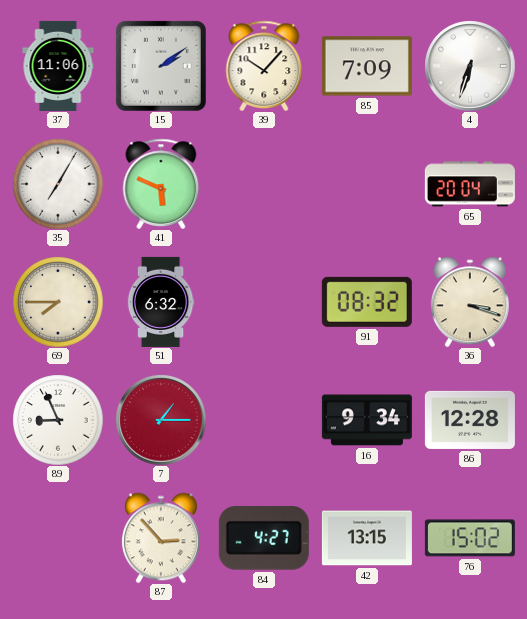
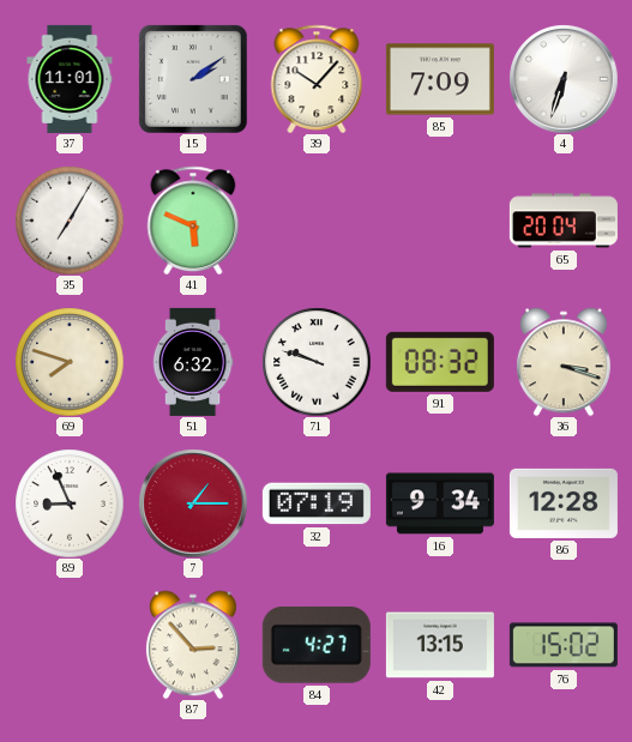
37: 11:06 -> 11:01 (70, 79)
69: 7:45 -> 7:48 (70, 362)
71: none -> 9:48 (317, 362)
32: none -> 07:19 (317, 503)
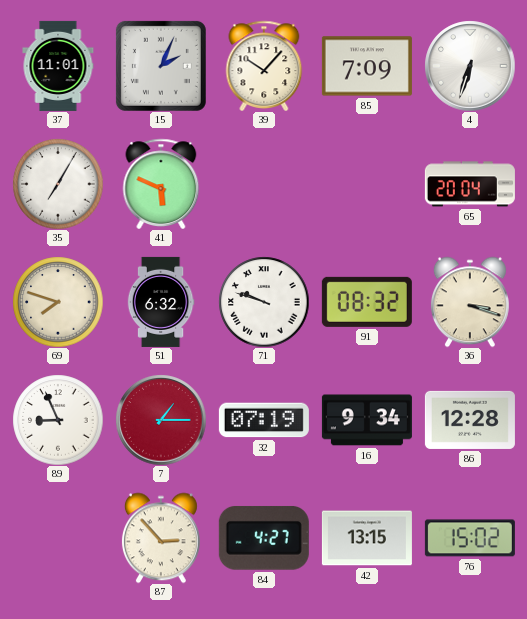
15: 2:09 -> 2:04 (161, 66)
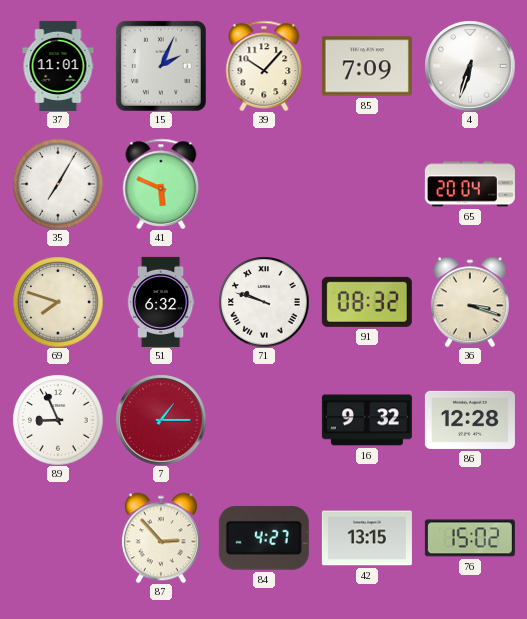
32: 07:19 -> none (264, 420)
16: 9:34 -> 9:32 (367, 420)
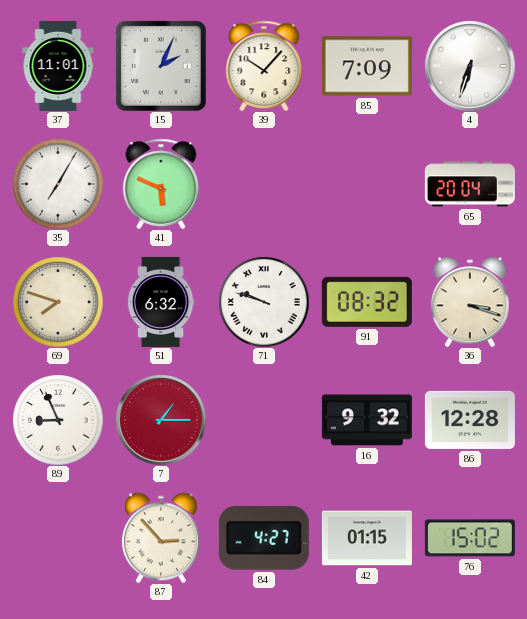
42: 13:15 -> 01:15 (367, 538)
